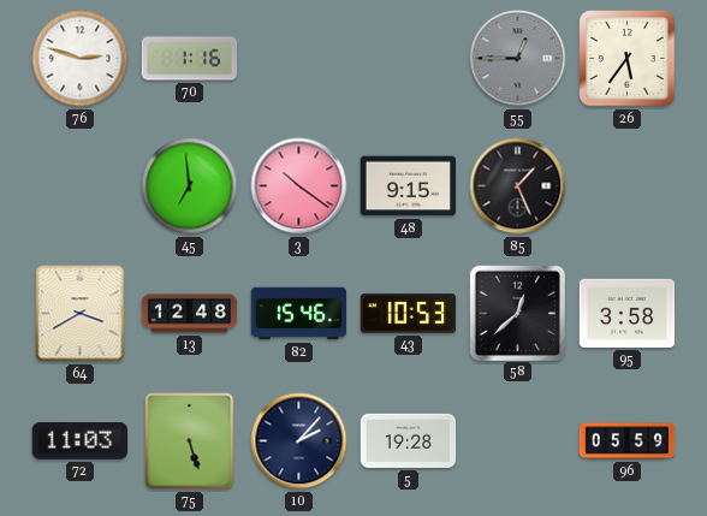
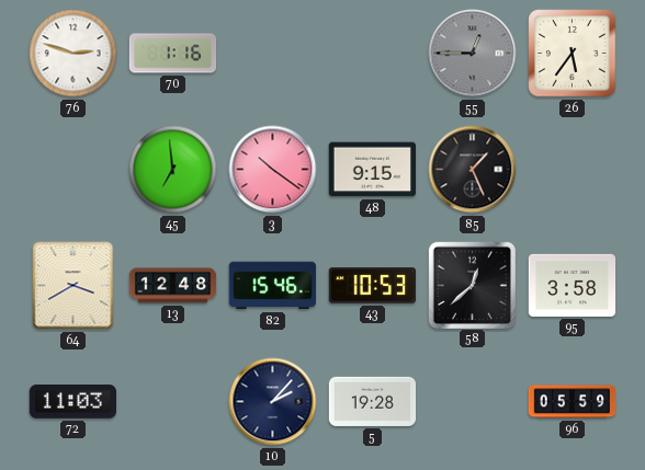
75: 5:27 -> none (190, 441)
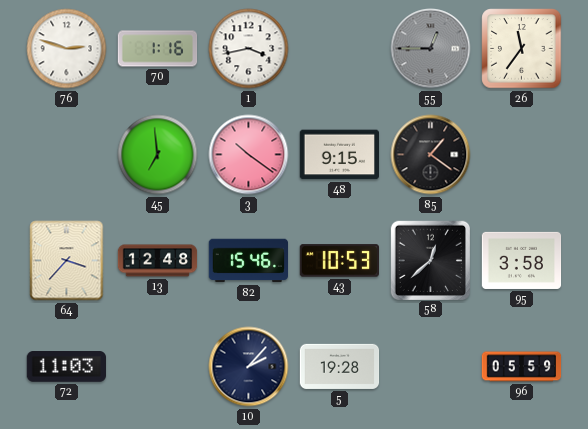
1: none -> 3:43 (249, 49)
26: 5:36 -> 11:36 (522, 49)
85: 1:26 -> 1:21 (431, 155)
64: 3:40 -> 3:37 (67, 261)
